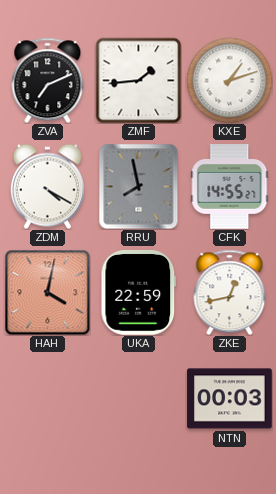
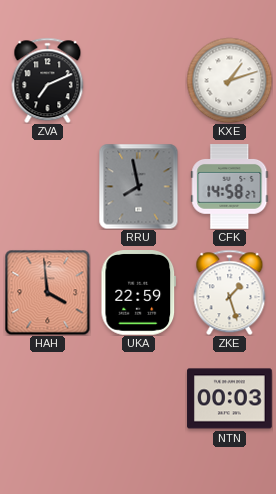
ZMF: 1:44 -> none (138, 80)
ZDM: 4:20 -> none (47, 186)
CFK: 14:55 -> 14:58 (230, 187)
HAH: 4:02 -> 3:59 (47, 292)
ZKE: 12:43 -> 1:27 (230, 292)
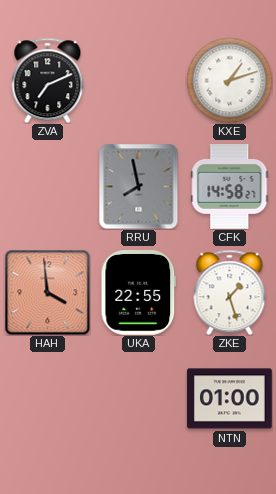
UKA: 22:59 -> 22:55 (139, 293)
NTN: 00:03 -> 01:00 (230, 399)
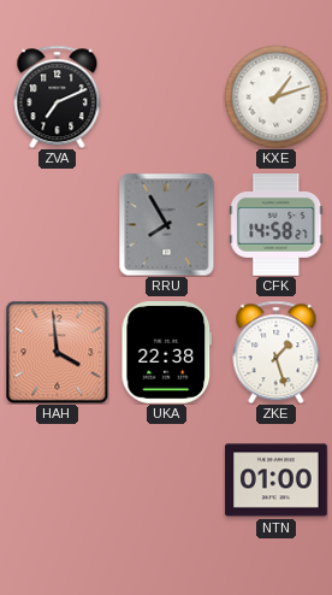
RRU: 7:58 -> 7:55 (167, 224)
UKA: 22:55 -> 22:38 (167, 353)
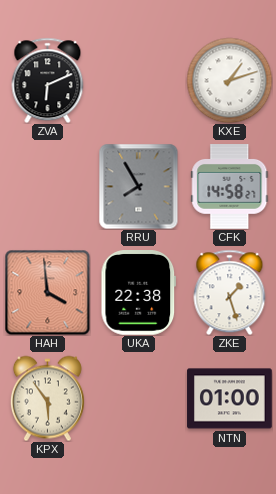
ZVA: 7:11 -> 6:11 (48, 80)
KPX: none -> 5:54 (47, 398)
